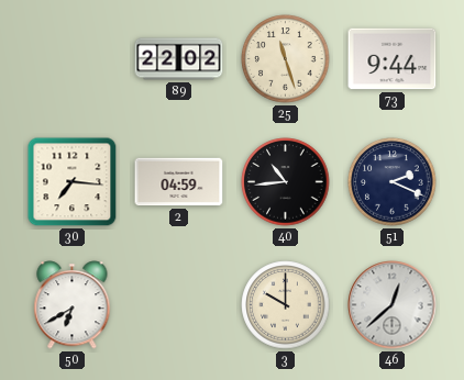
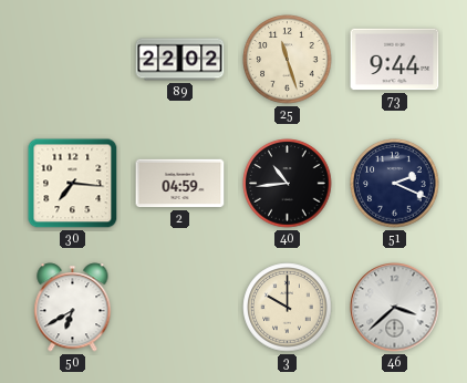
46: 12:38 -> 3:38 (395, 308)
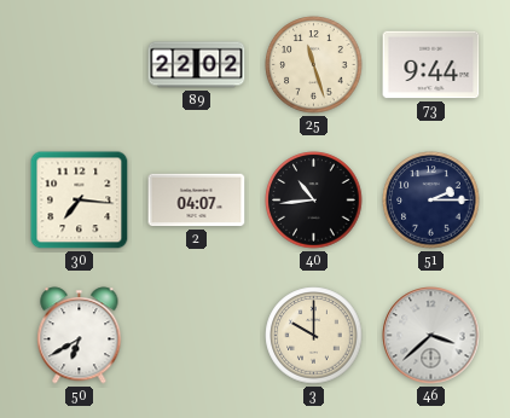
2: 04:59 -> 04:07 (197, 201)
51: 2:19 -> 2:15 (431, 201)
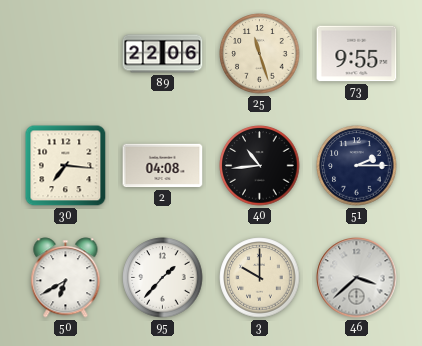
89: 22:02 -> 22:06 (163, 54)
73: 9:44 -> 9:55 (357, 54)
2: 04:07 -> 04:08 (163, 166)
95: none -> 1:37 (163, 278)
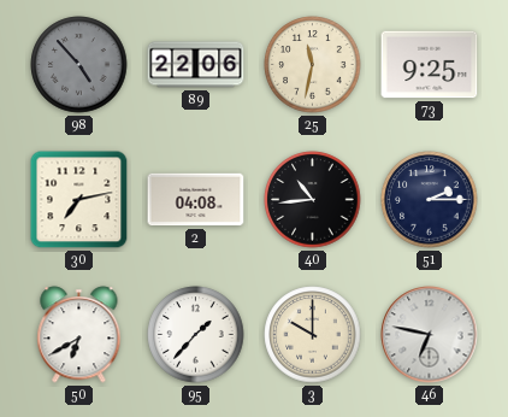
98: none -> 4:53 (79, 65)
25: 11:27 -> 11:32 (313, 65)
73: 9:55 -> 9:25 (430, 65)
30: 7:16 -> 7:13 (79, 200)
46: 3:38 -> 6:47 (430, 335)
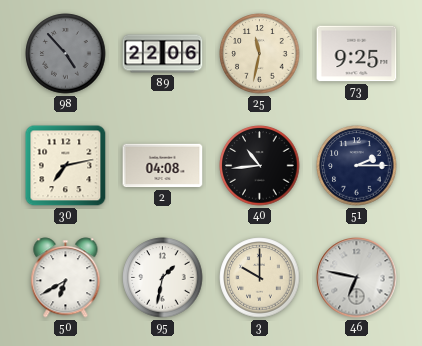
95: 1:37 -> 1:32 (163, 278)
